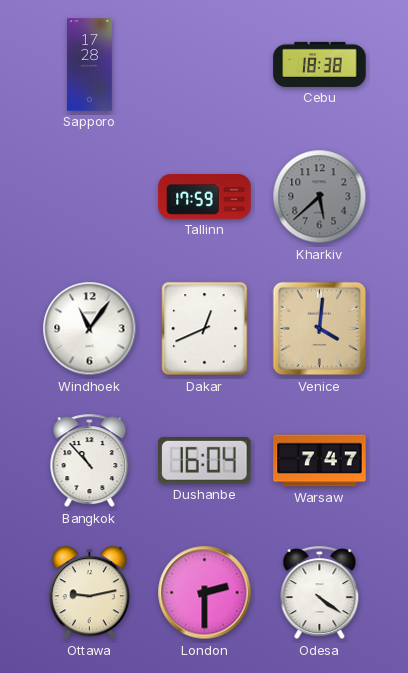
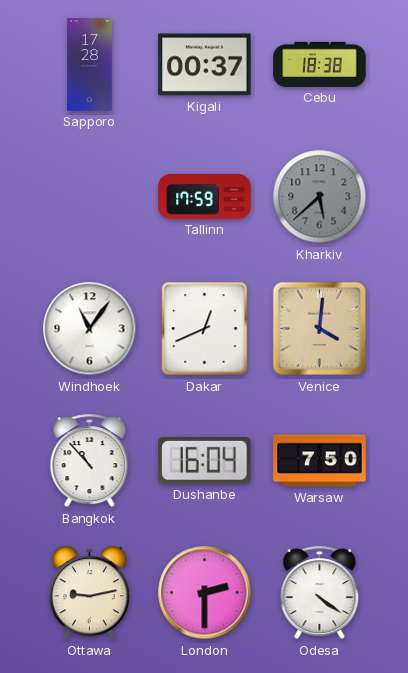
Kigali: none -> 00:37 (205, 65)
Warsaw: 7:47 -> 7:50 (320, 461)
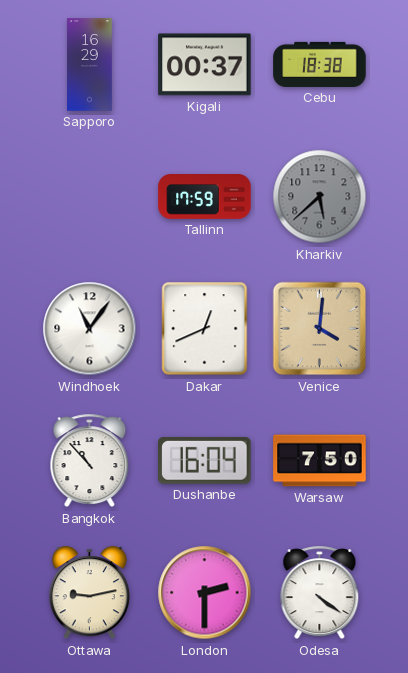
Sapporo: 17:28 -> 16:29 (90, 65)
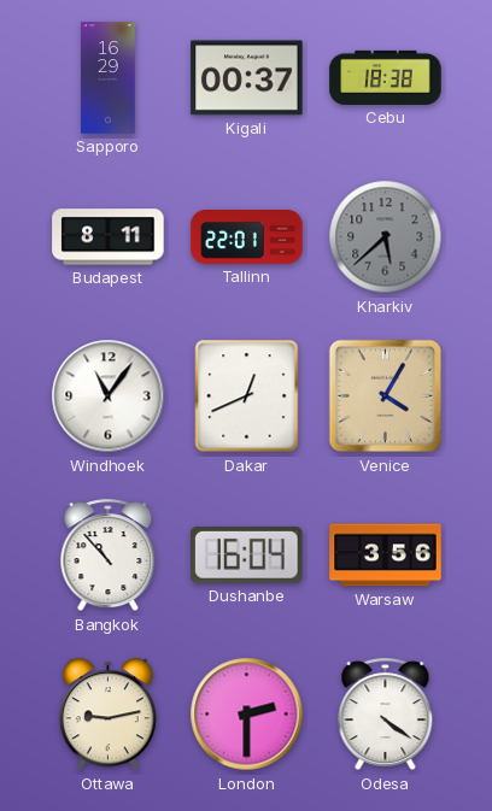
Budapest: none -> 8:11 (109, 237)
Tallinn: 17:59 -> 22:01 (247, 237)
Venice: 4:01 -> 4:05 (386, 396)
Warsaw: 7:50 -> 3:56 (386, 556)
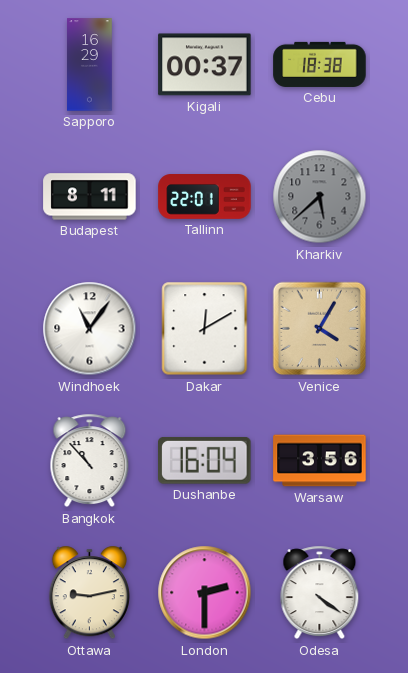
Dakar: 12:41 -> 12:10 (205, 329)
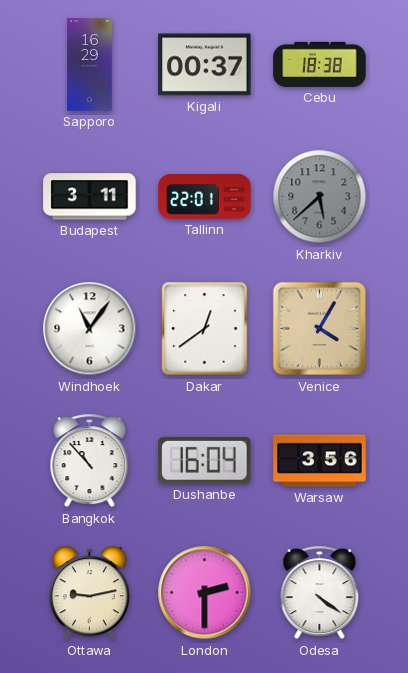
Budapest: 8:11 -> 3:11 (90, 197)
Dakar: 12:10 -> 12:39 (205, 329)
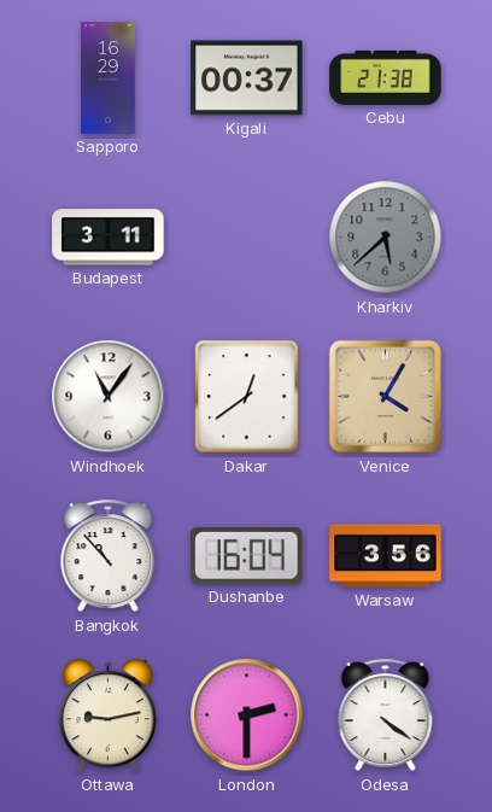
Cebu: 18:38 -> 21:38 (386, 77)
Tallinn: 22:01 -> none (205, 197)
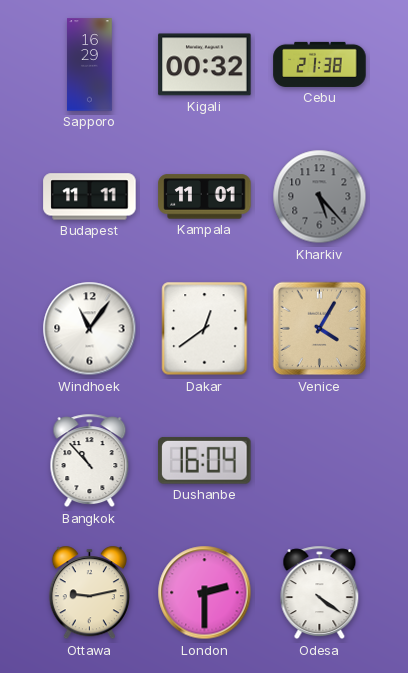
Kigali: 00:37 -> 00:32 (205, 65)
Budapest: 3:11 -> 11:11 (90, 197)
Kampala: none -> 11:01 (205, 197)
Kharkiv: 5:38 -> 5:23 (320, 197)
Warsaw: 3:56 -> none (386, 556)
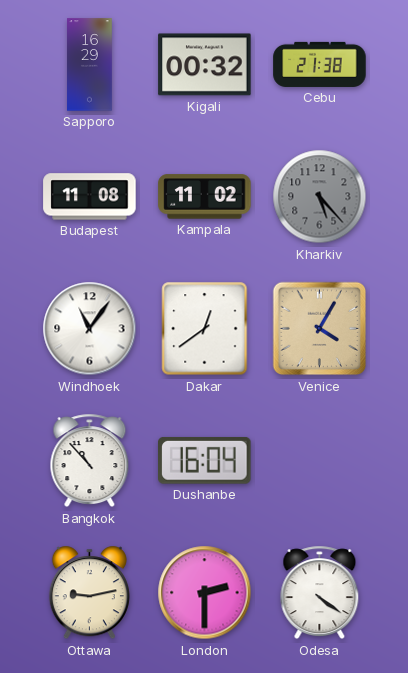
Budapest: 11:11 -> 11:08 (90, 197)
Kampala: 11:01 -> 11:02 (205, 197)
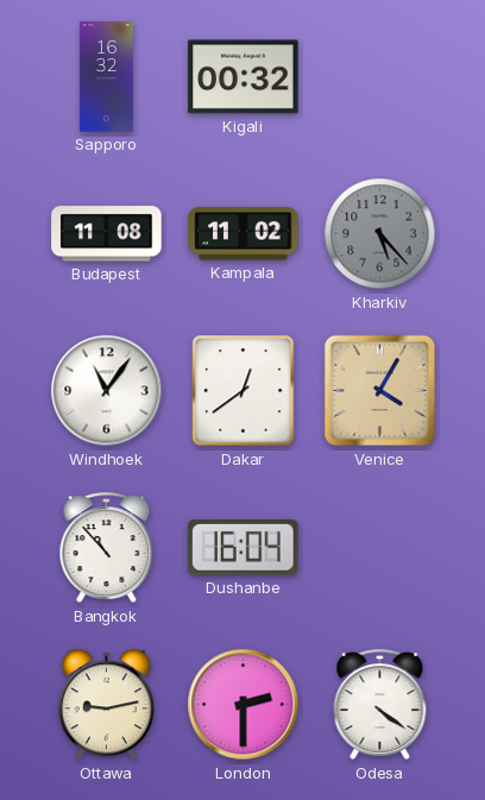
Sapporo: 16:29 -> 16:32 (107, 77)
Cebu: 21:38 -> none (320, 64)
